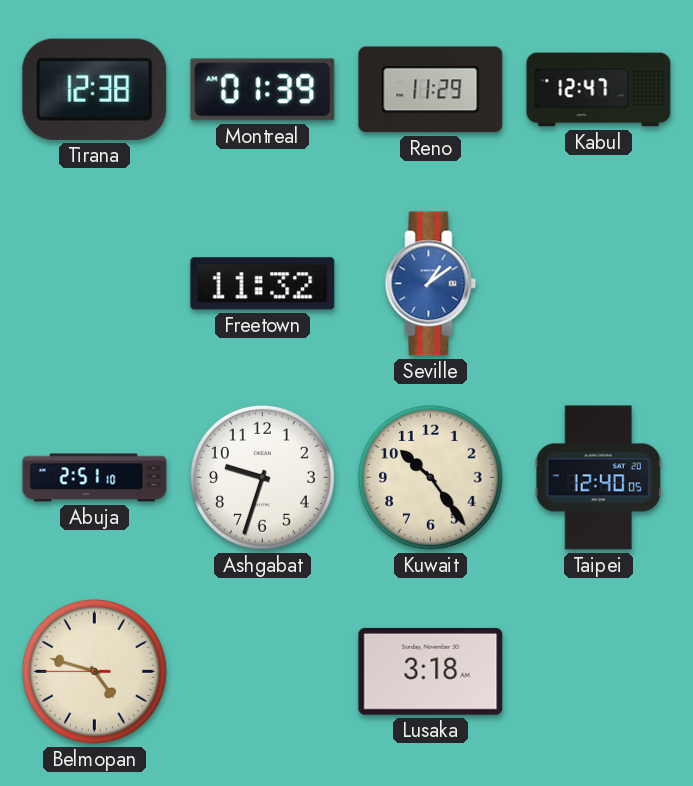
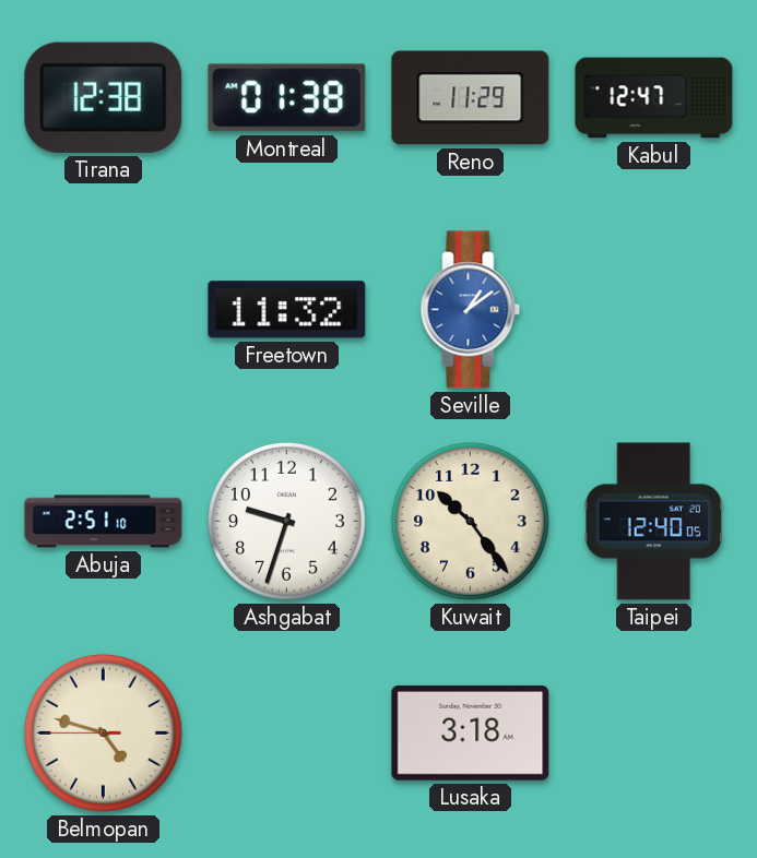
Montreal: 01:39 -> 01:38 (287, 98)
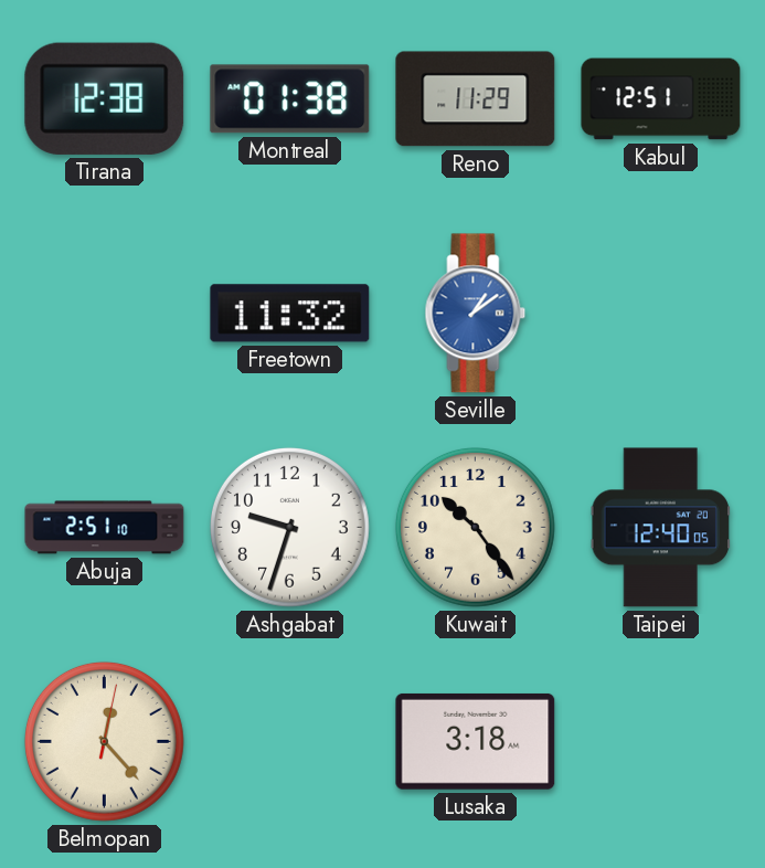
Kabul: 12:47 -> 12:51 (661, 99)
Belmopan: 4:47 -> 12:23 (104, 741)
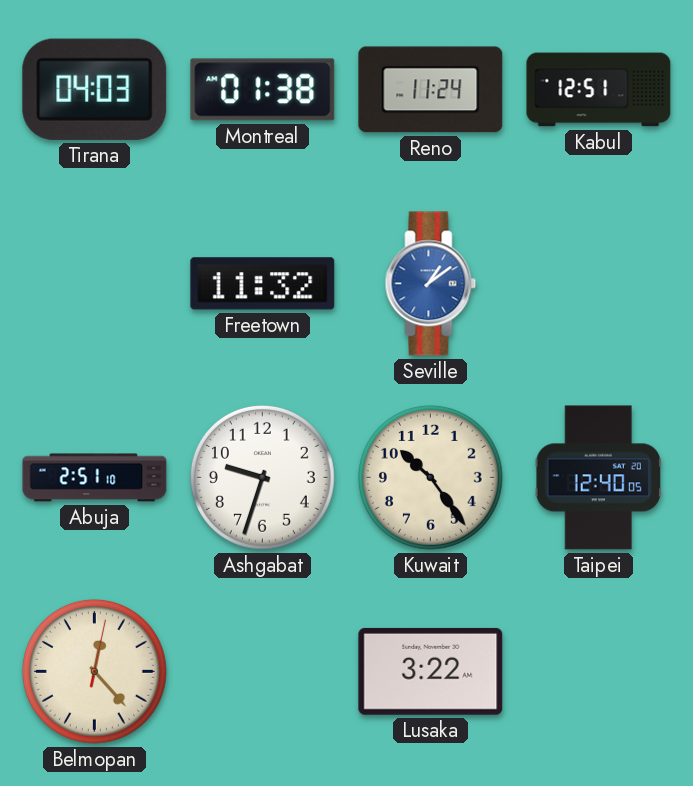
Tirana: 12:38 -> 04:03 (95, 89)
Reno: 11:29 -> 11:24 (431, 90)
Lusaka: 3:18 -> 3:22 (431, 671)
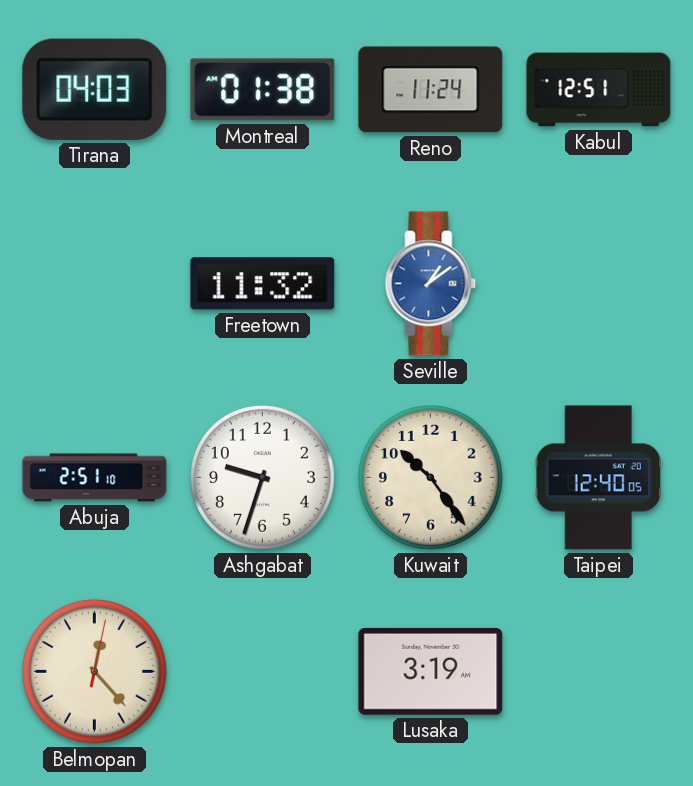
Lusaka: 3:22 -> 3:19 (431, 671)
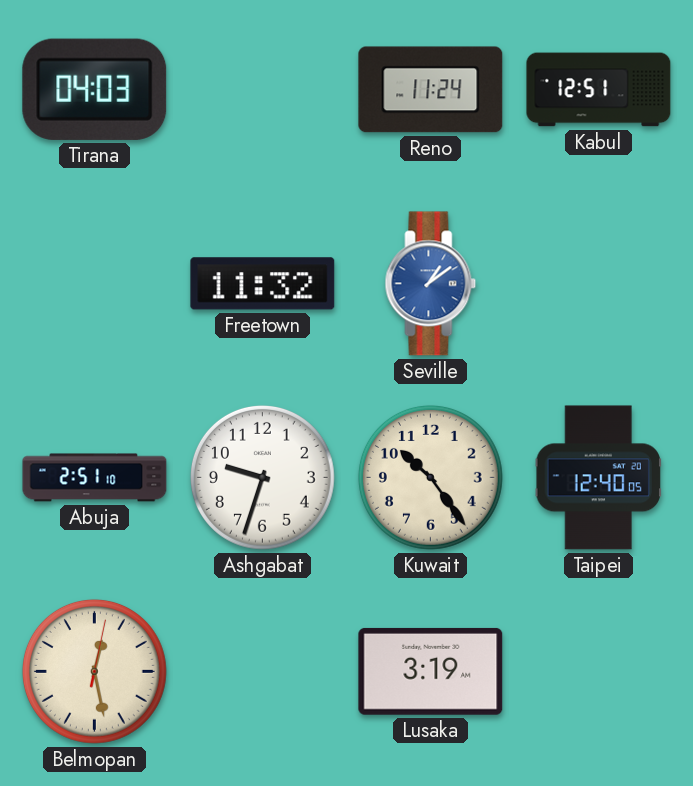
Montreal: 01:38 -> none (263, 90)
Belmopan: 12:23 -> 12:28 (94, 671)
